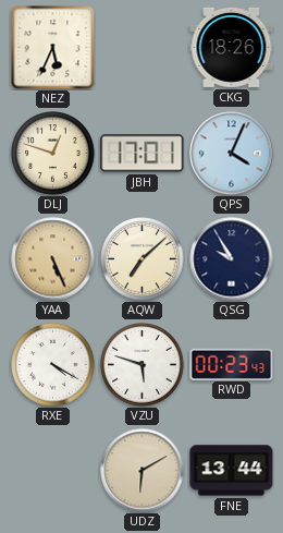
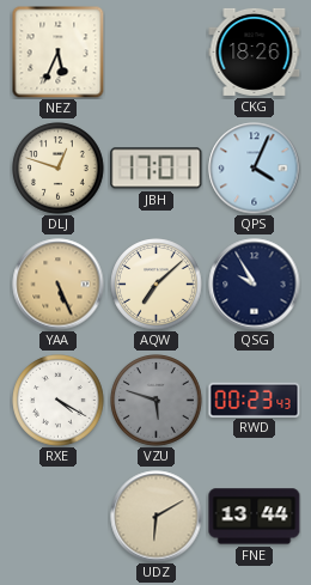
VZU dial: white -> grey (157, 401)
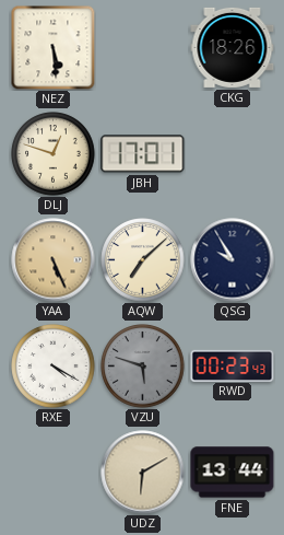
NEZ: 5:34 -> 5:29 (52, 47)
QPS: 4:04 -> none (255, 169)
